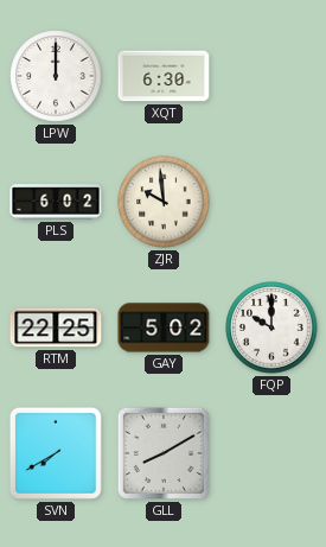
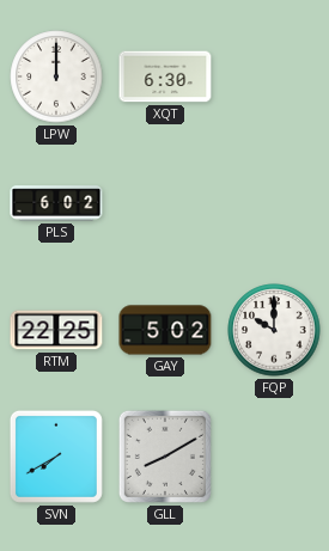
ZJR: 9:59 -> none (164, 202)
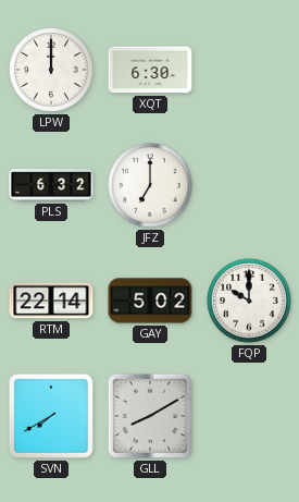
PLS: 6:02 -> 6:32 (51, 185)
JFZ: none -> 7:00 (150, 185)
RTM: 22:25 -> 22:14 (51, 301)
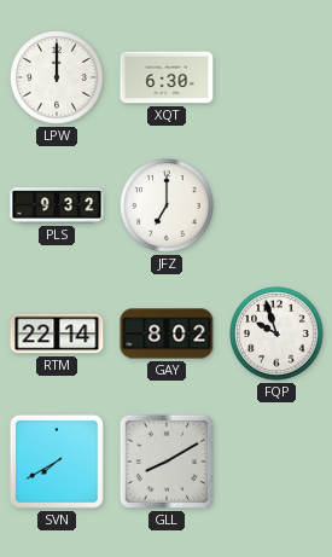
PLS: 6:32 -> 9:32 (57, 205)
GAY: 5:02 -> 8:02 (167, 333)
FQP: 10:00 -> 9:57 (276, 333)
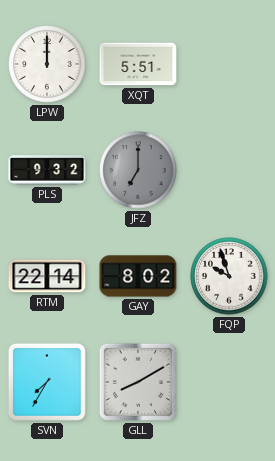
XQT: 6:30 -> 5:51 (138, 64)
JFZ dial: white -> grey (138, 170)
SVN: 7:40 -> 7:35 (47, 382)
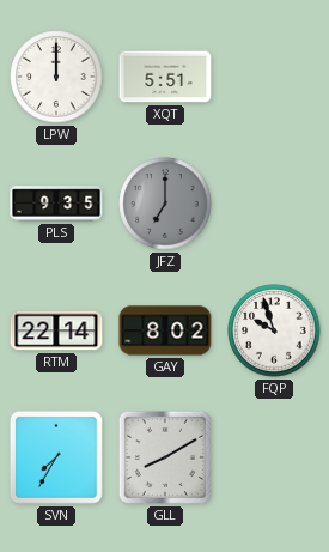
PLS: 9:32 -> 9:35 (56, 204)
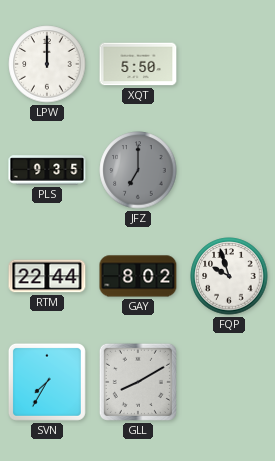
XQT: 5:51 -> 5:50 (138, 64)
RTM: 22:14 -> 22:44 (47, 276)
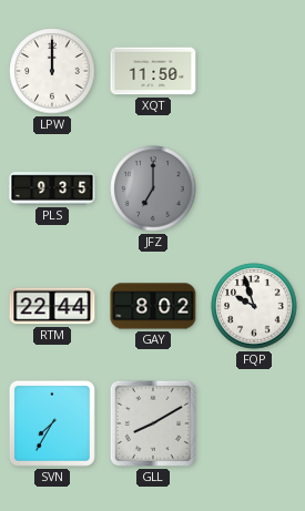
XQT: 5:50 -> 11:50 (153, 71)
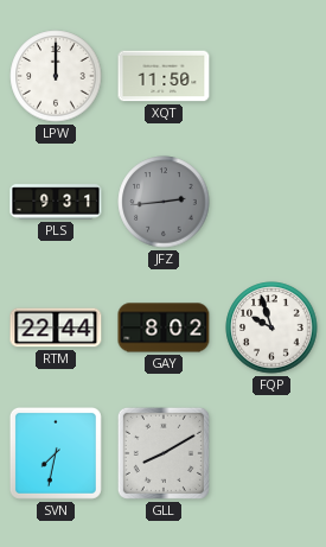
PLS: 9:35 -> 9:31 (56, 202)
JFZ: 7:00 -> 2:44 (164, 202)
SVN: 7:35 -> 7:32 (56, 453)
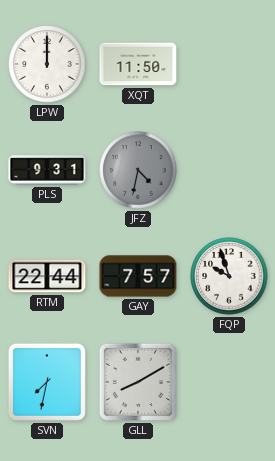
JFZ: 2:44 -> 4:32 (138, 170)
GAY: 8:02 -> 7:57 (138, 276)
